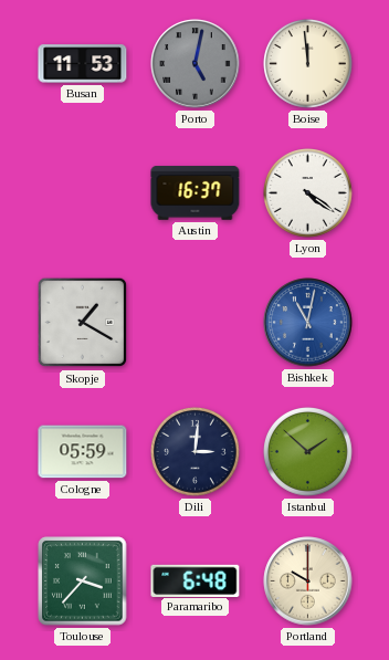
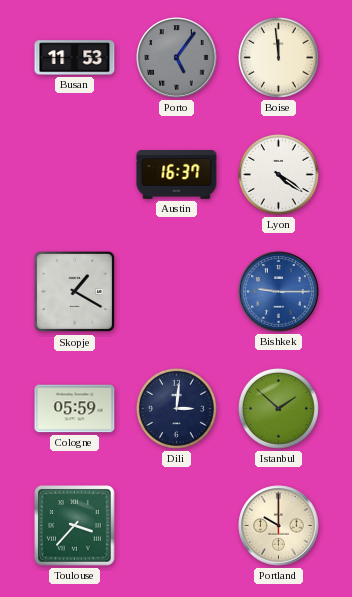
Porto: 5:02 -> 5:06 (177, 58)
Bishkek: 11:02 -> 9:15 (279, 292)
Paramaribo: 6:48 -> none (196, 580)
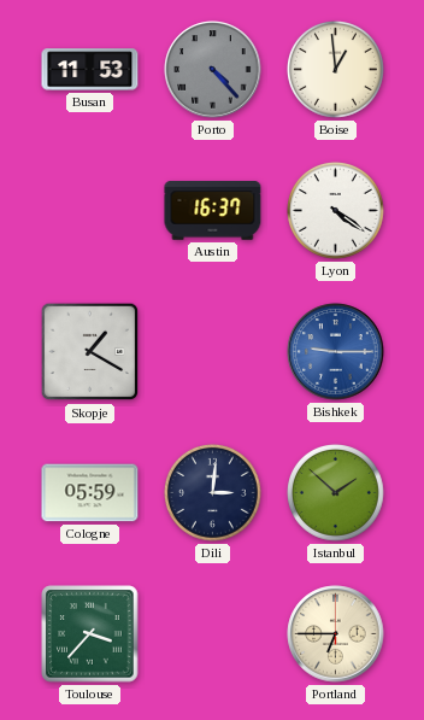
Porto: 5:06 -> 4:23 (213, 70)
Boise: 11:59 -> 12:59 (336, 70)
Portland: 10:00 -> 6:45 (336, 634)
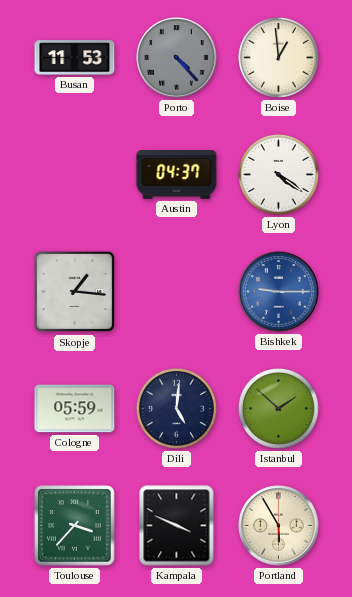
Austin: 16:37 -> 04:37 (177, 175)
Skopje: 1:20 -> 1:16 (75, 292)
Dili: 3:01 -> 5:01 (177, 409)
Kampala: none -> 3:49 (177, 526)
Portland: 6:45 -> 5:55 (279, 526)
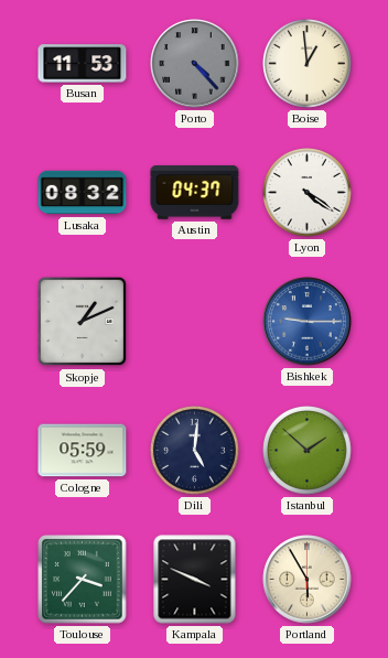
Lusaka: none -> 08:32 (83, 193)
Skopje: 1:16 -> 1:11 (83, 322)
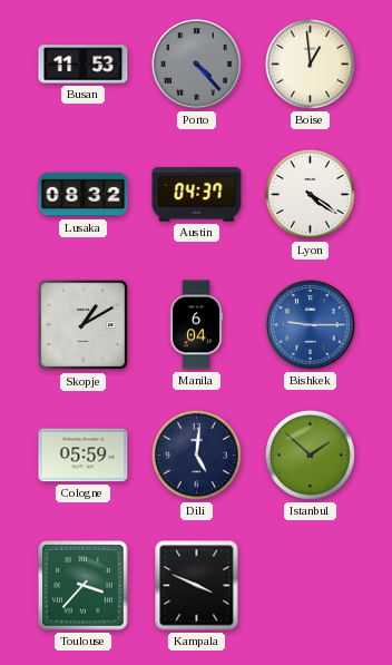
Skopje: 1:11 -> 1:10 (84, 325)
Manila: none -> 6:04 (196, 325)
Portland: 5:55 -> none (308, 580)
